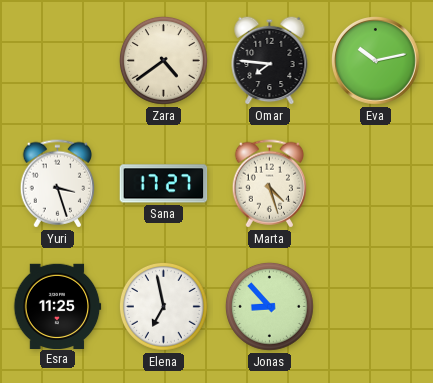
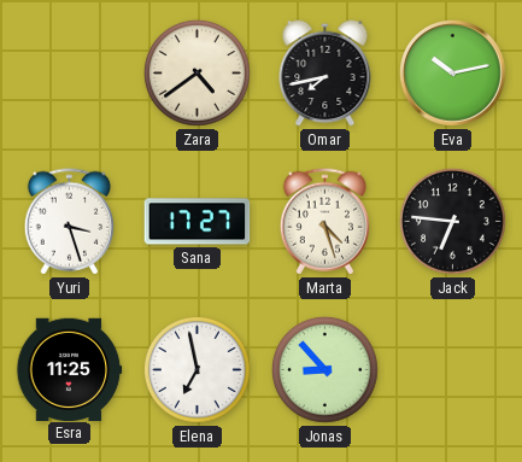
Omar: 7:46 -> 7:43 (325, 72)
Jack: none -> 6:46 (452, 221)
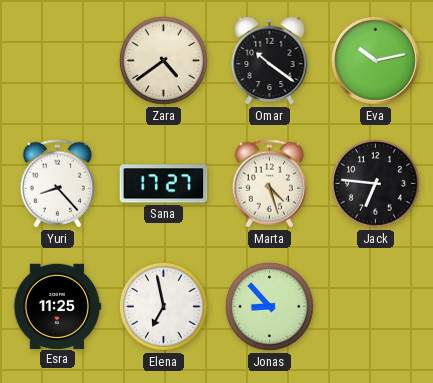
Omar: 7:43 -> 10:21 (270, 60)
Yuri: 3:27 -> 8:23 (57, 184)
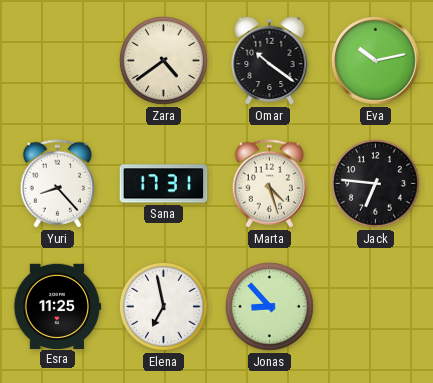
Sana: 17:27 -> 17:31 (164, 184)
